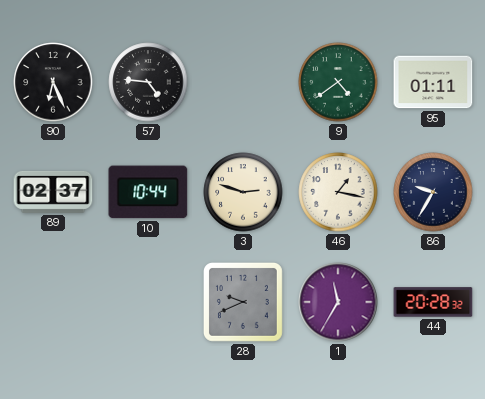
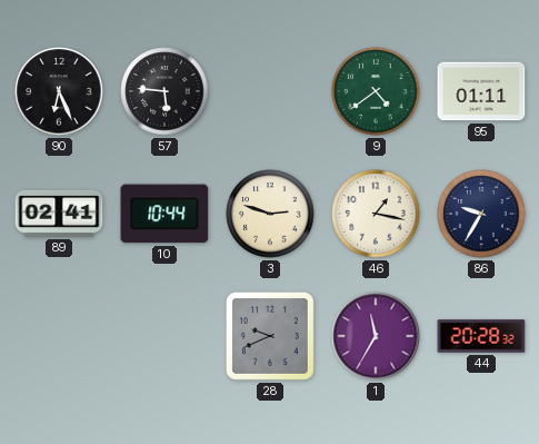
57: 4:46 -> 5:46 (164, 91)
89: 02:37 -> 02:41 (59, 214)
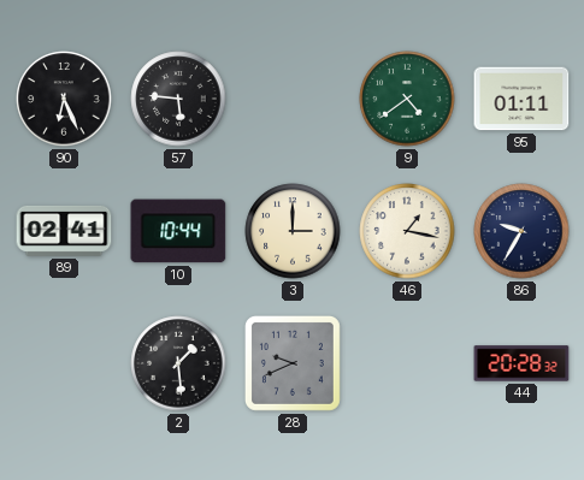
3: 2:48 -> 3:00 (293, 231)
2: none -> 1:29 (178, 363)
1: 11:35 -> none (376, 336)
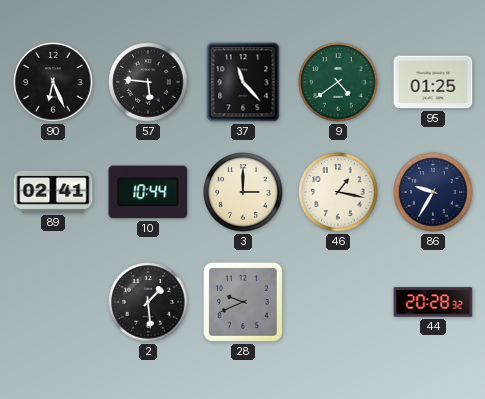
37: none -> 11:23 (243, 82)
95: 01:11 -> 01:25 (433, 82)
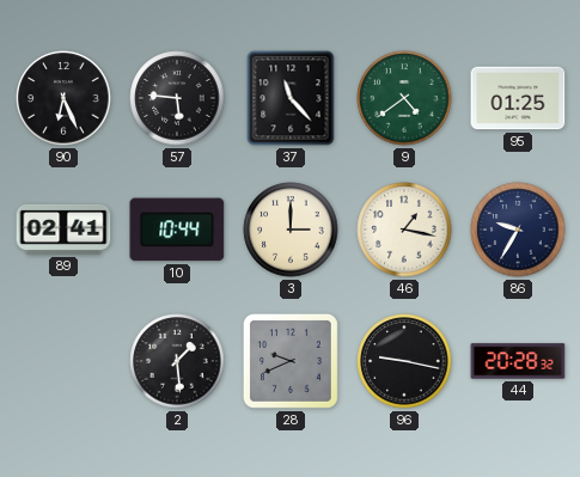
96: none -> 9:17 (404, 361)
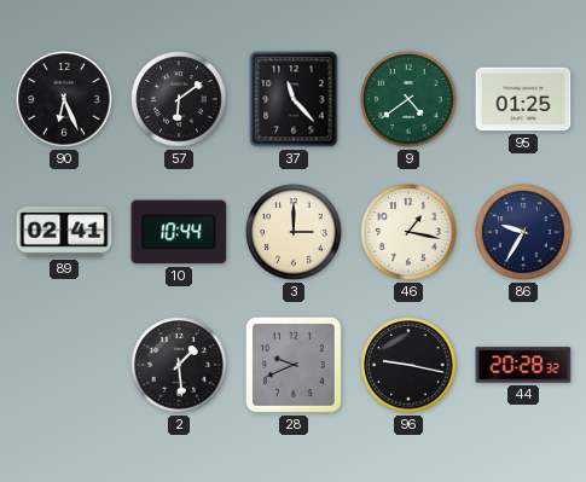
57: 5:46 -> 6:09 (179, 99)
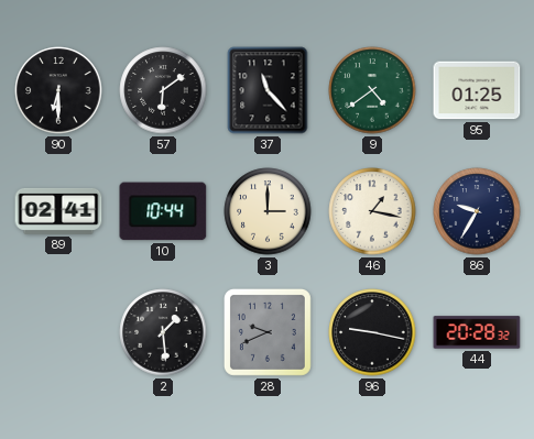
90: 6:26 -> 6:30 (58, 90)
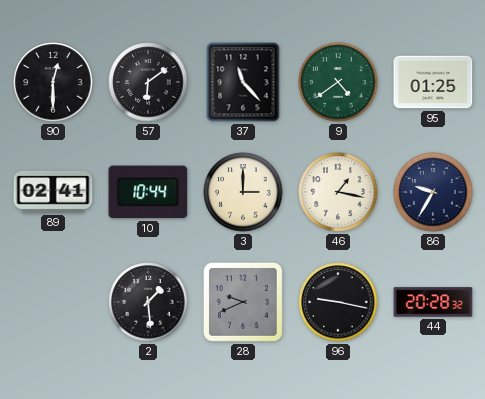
90: 6:30 -> 12:30 (53, 82)
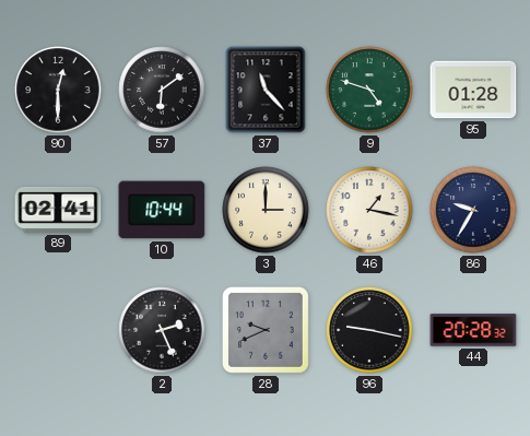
9: 4:39 -> 4:48 (369, 90)
95: 01:25 -> 01:28 (473, 90)
2: 1:29 -> 2:26 (162, 330)
